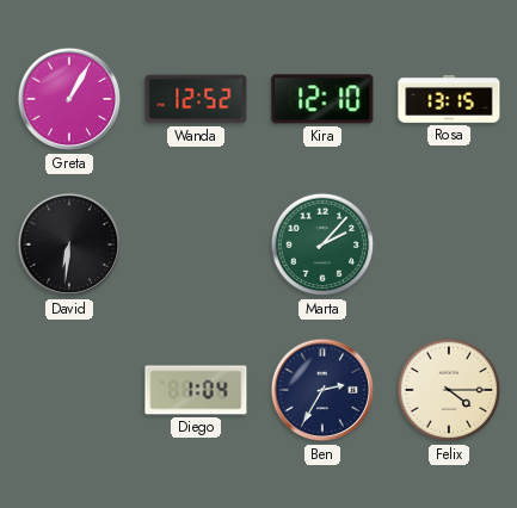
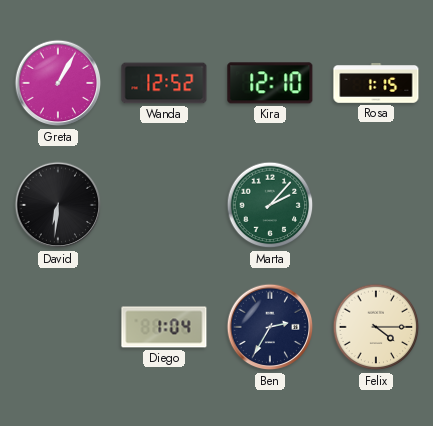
Rosa: 13:15 -> 1:15 (376, 83)
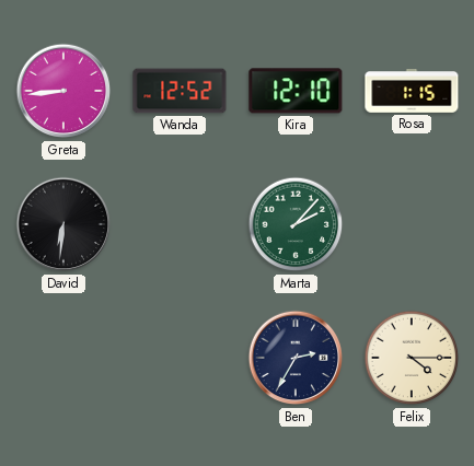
Greta: 1:05 -> 8:44 (63, 91)
Diego: 1:04 -> none (164, 327)
